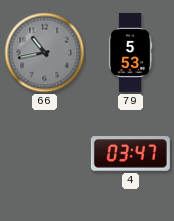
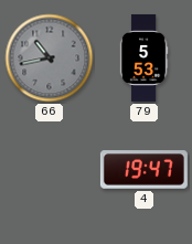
4: 03:47 -> 19:47 (143, 170)
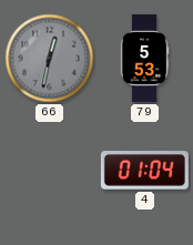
66: 10:43 -> 12:32 (50, 59)
4: 19:47 -> 01:04 (144, 171)
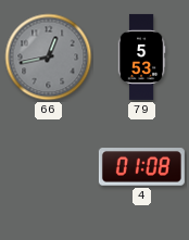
66: 12:32 -> 12:43 (49, 58)
4: 01:04 -> 01:08 (141, 167)
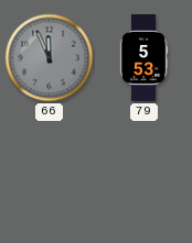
66: 12:43 -> 11:56 (50, 58)
4: 01:08 -> none (141, 167)
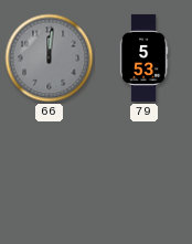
66: 11:56 -> 12:01 (50, 59)
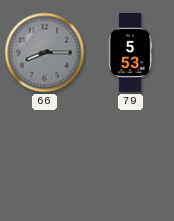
66: 12:01 -> 8:15 (45, 53)
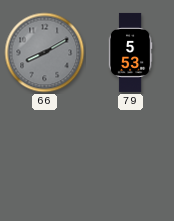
66: 8:15 -> 8:10 (45, 53)
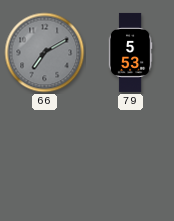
66: 8:10 -> 7:10 (45, 53)
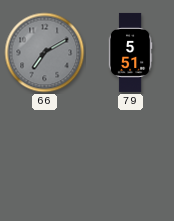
79: 5:53 -> 5:51 (130, 52)
